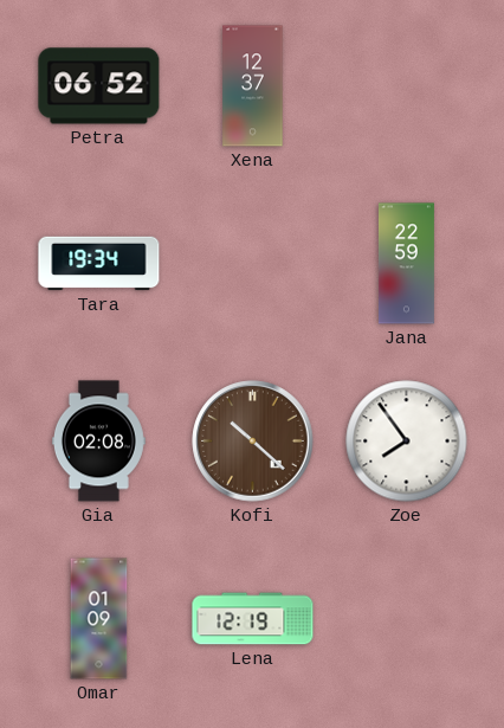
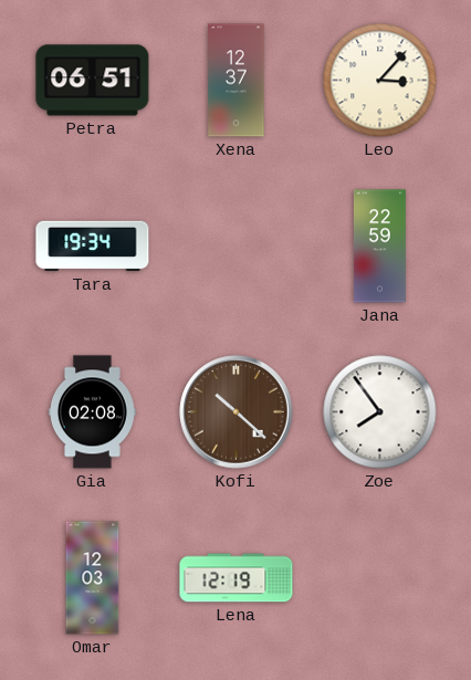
Petra: 06:52 -> 06:51 (93, 81)
Leo: none -> 3:07 (380, 81)
Omar: 01:09 -> 12:03 (93, 578)
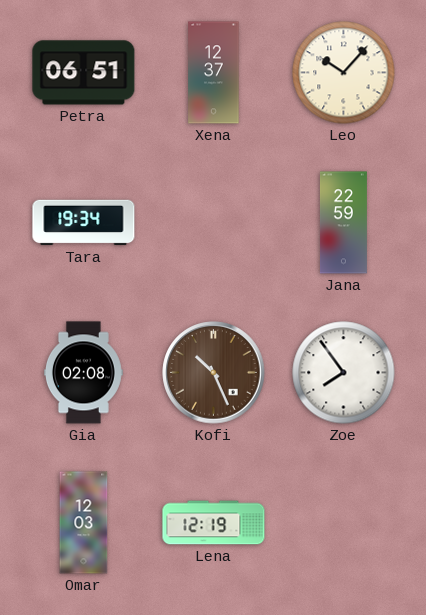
Leo: 3:07 -> 10:07 (344, 73)
Kofi: 10:22 -> 10:26 (214, 373)
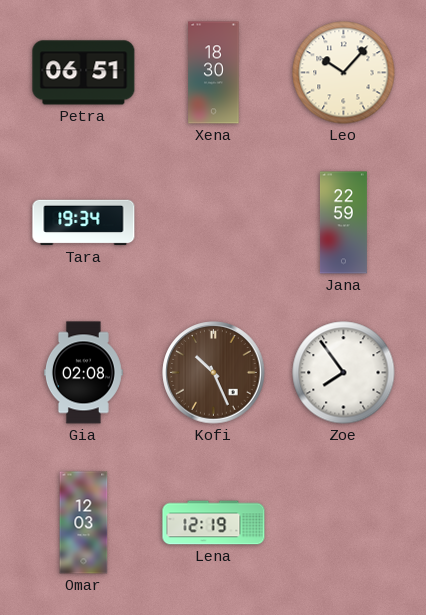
Xena: 12:37 -> 18:30 (214, 73)
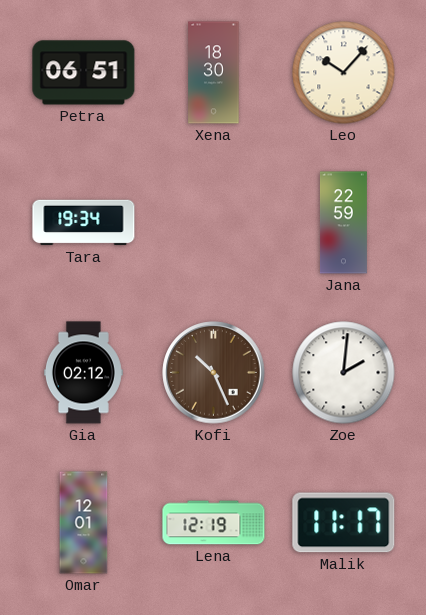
Gia: 02:08 -> 02:12 (83, 373)
Zoe: 7:54 -> 2:01 (344, 373)
Omar: 12:03 -> 12:01 (84, 523)
Malik: none -> 11:17 (344, 523)
